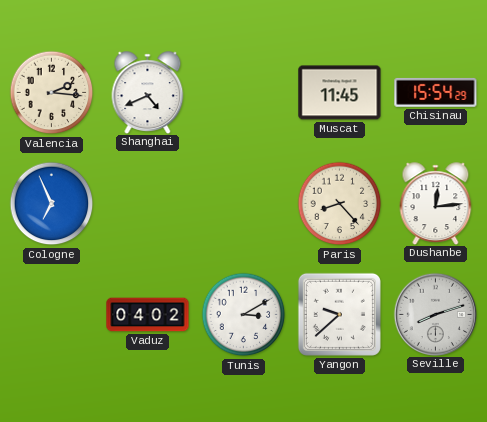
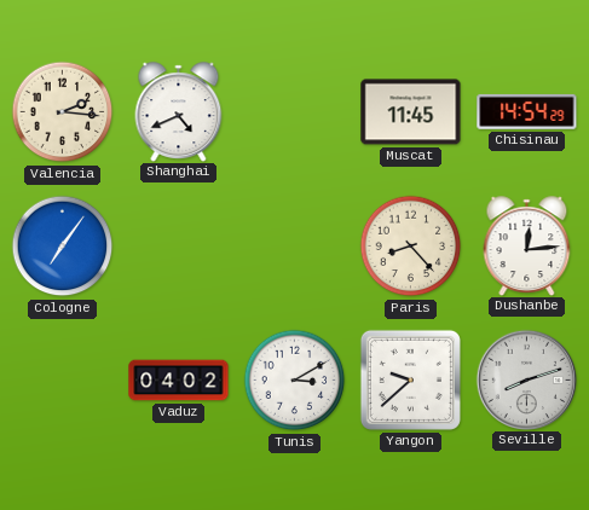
Chisinau: 15:54 -> 14:54 (527, 111)
Cologne: 6:56 -> 7:06 (63, 247)
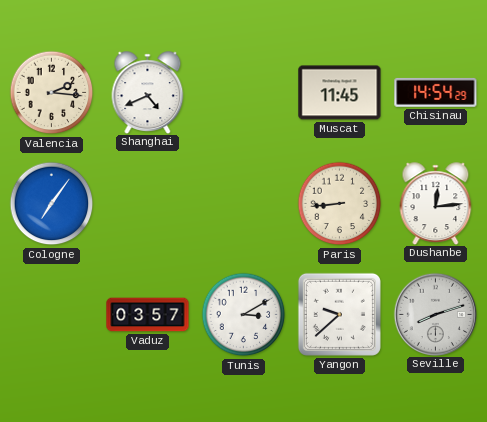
Paris: 8:23 -> 8:44 (340, 204)
Vaduz: 04:02 -> 03:57 (148, 315)
